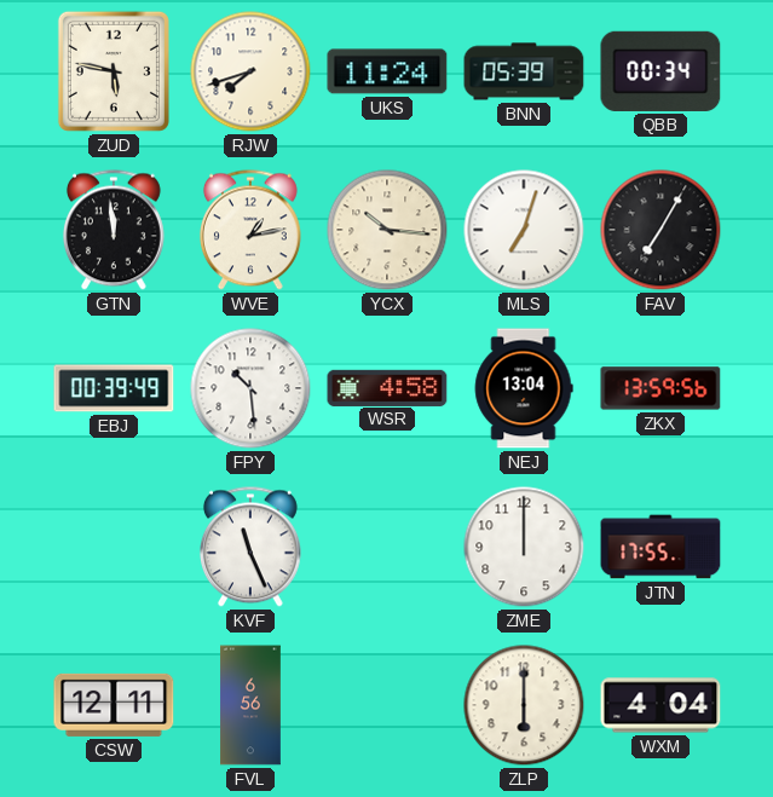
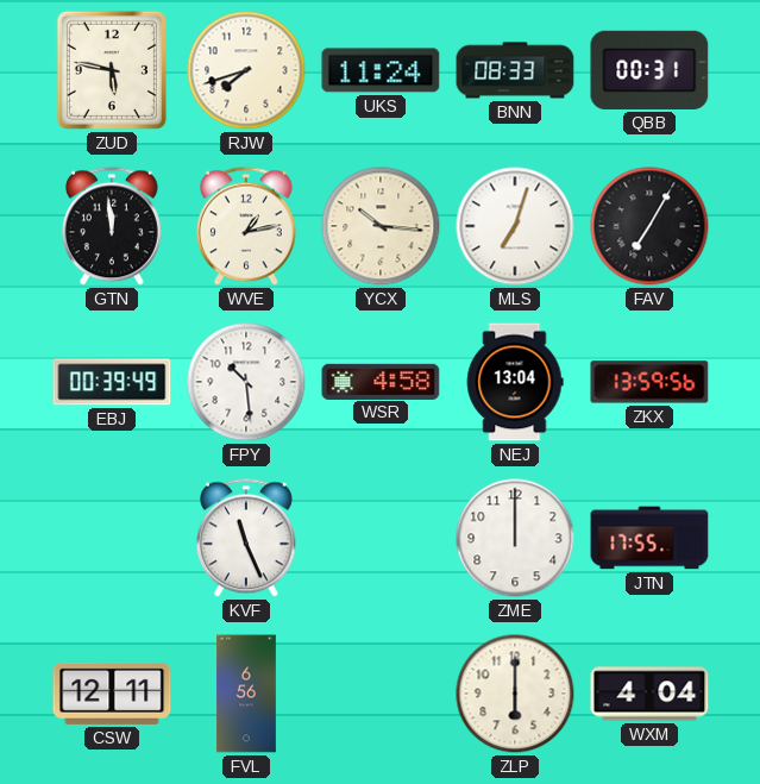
BNN: 05:39 -> 08:33 (515, 70)
QBB: 00:34 -> 00:31 (649, 70)
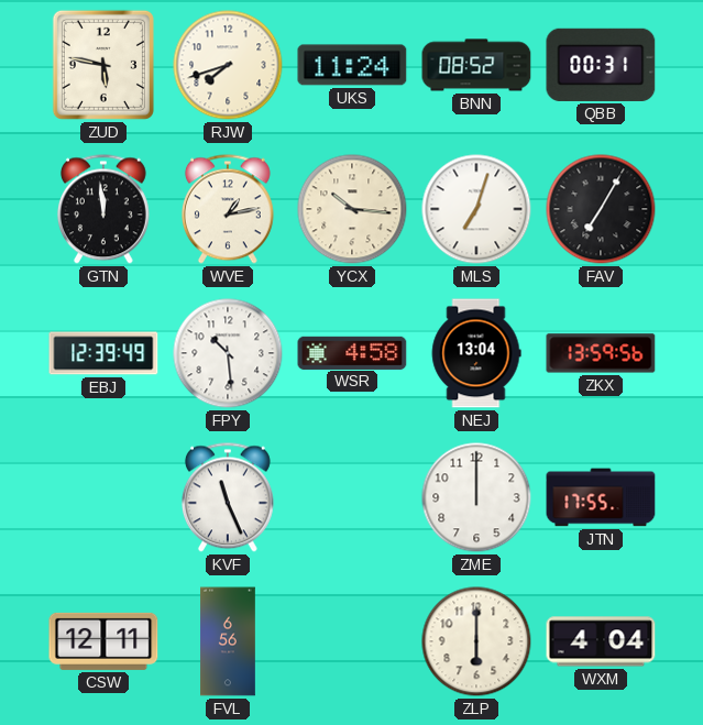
BNN: 08:33 -> 08:52 (476, 65)
EBJ: 00:39 -> 12:39 (103, 353)
